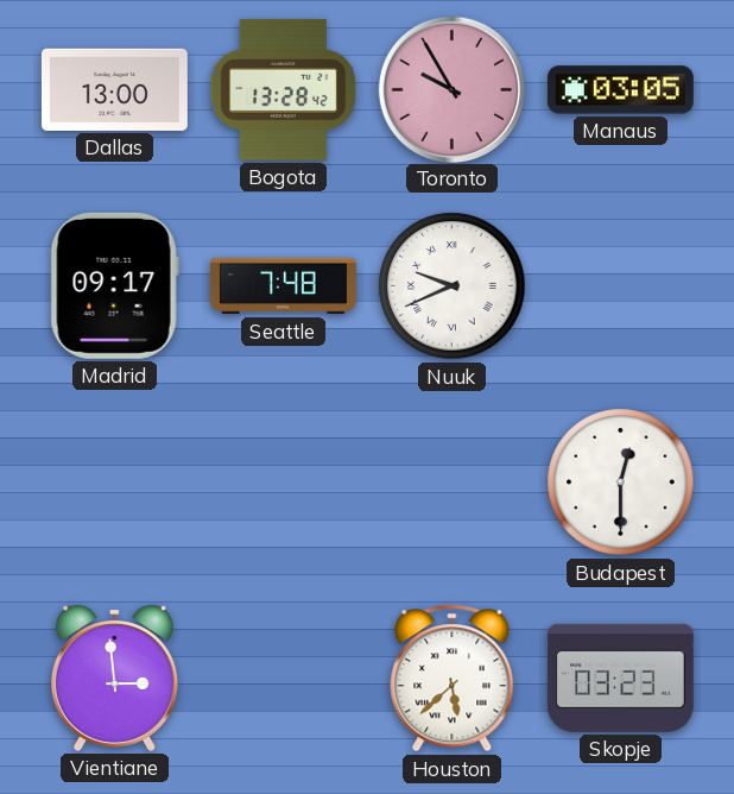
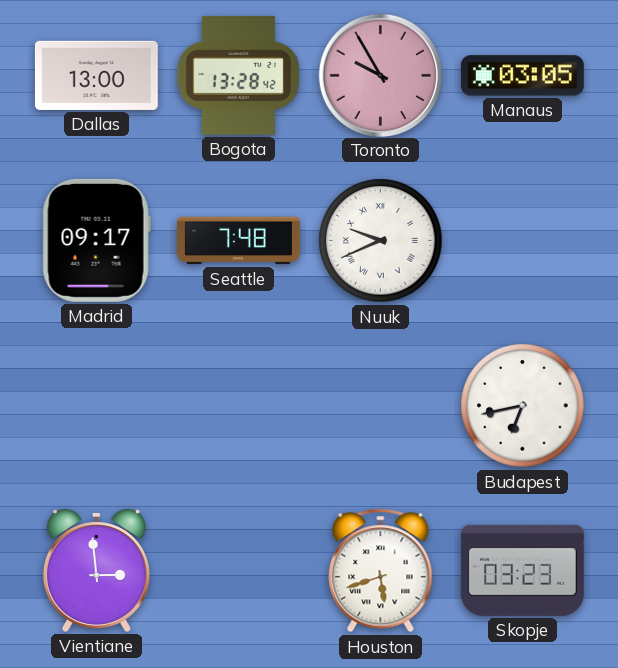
Budapest: 12:30 -> 6:43 (523, 406)
Houston: 5:38 -> 5:42 (381, 571)
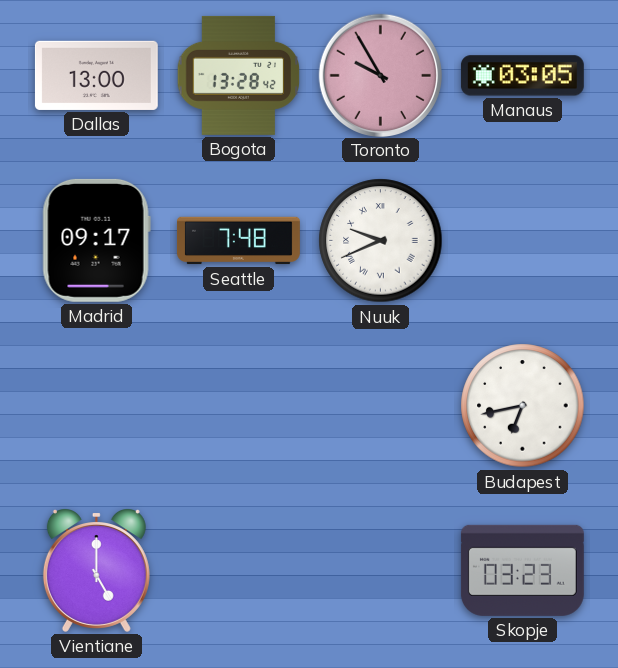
Vientiane: 2:59 -> 5:00 (96, 570)
Houston: 5:42 -> none (381, 571)
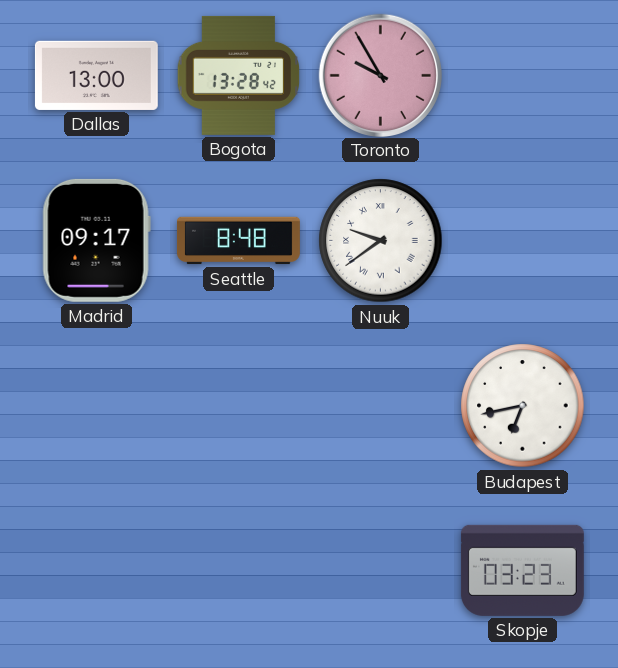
Manaus: 03:05 -> none (522, 76)
Seattle: 7:48 -> 8:48 (238, 241)
Nuuk: 9:41 -> 9:39 (381, 241)
Vientiane: 5:00 -> none (96, 570)
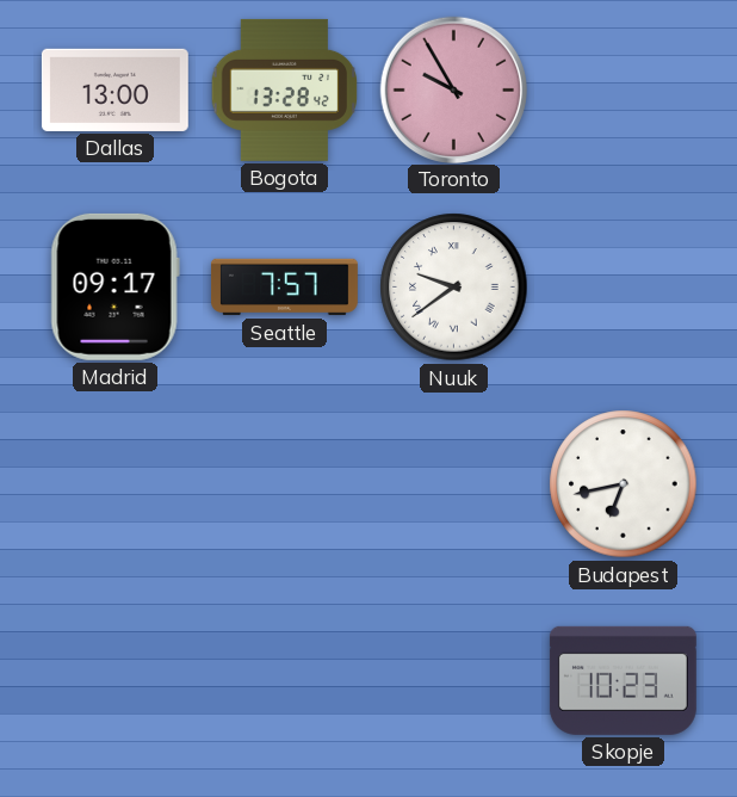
Seattle: 8:48 -> 7:57 (284, 288)
Skopje: 03:23 -> 10:23 (623, 680)
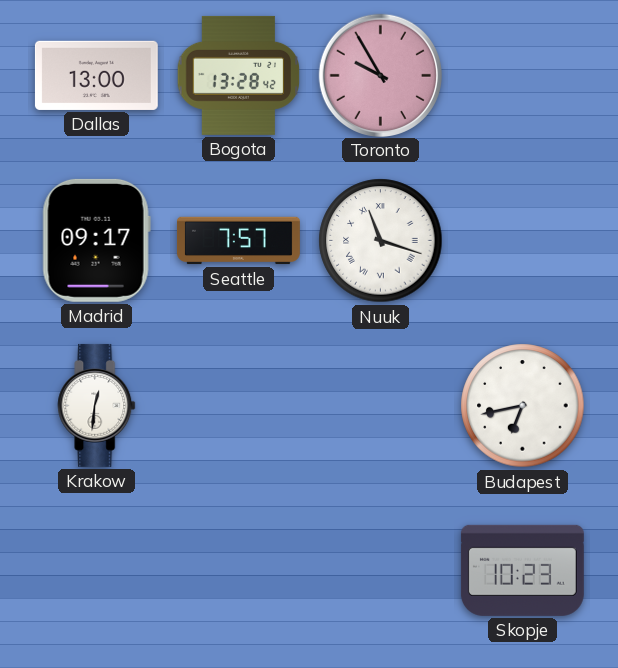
Nuuk: 9:39 -> 11:18 (381, 241)
Krakow: none -> 12:31 (97, 405)
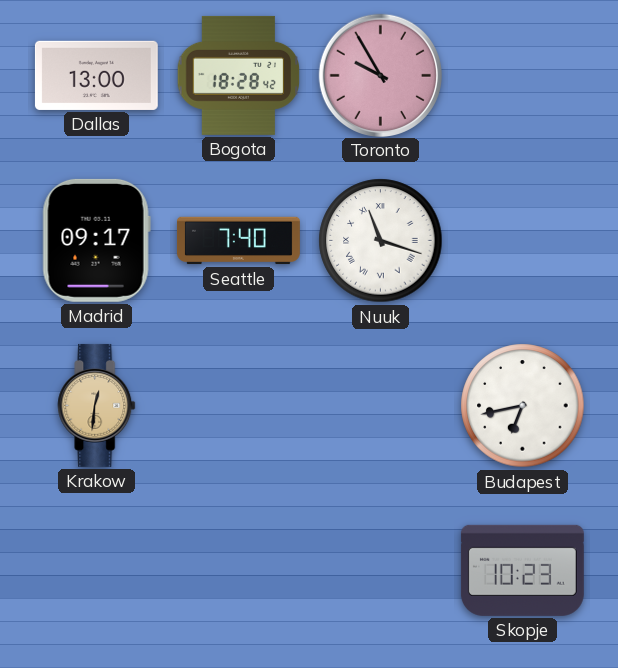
Bogota: 13:28 -> 18:28 (239, 75)
Seattle: 7:57 -> 7:40 (238, 241)
Krakow dial: white -> champagne (97, 405)
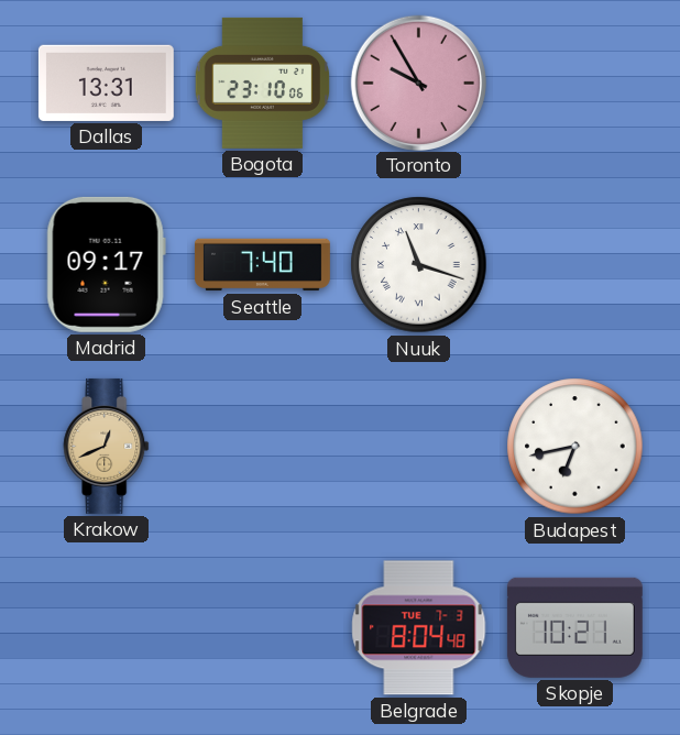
Dallas: 13:00 -> 13:31 (106, 83)
Bogota: 18:28 -> 23:10 (263, 83)
Krakow: 12:31 -> 12:41 (107, 446)
Belgrade: none -> 8:04 (419, 628)
Skopje: 10:23 -> 10:21 (574, 627)
